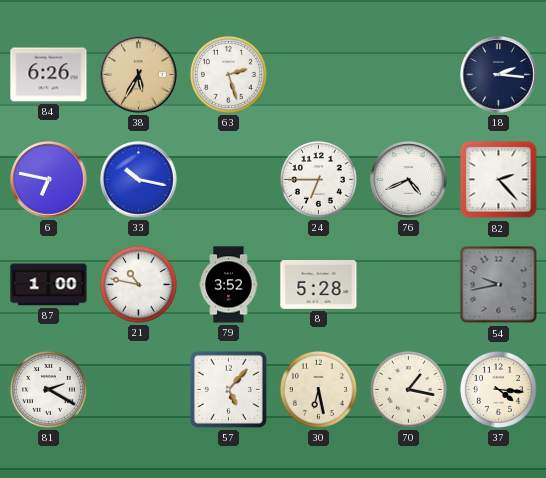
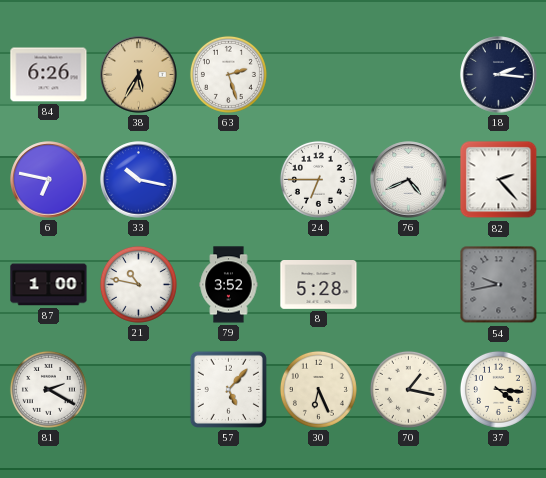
30: 6:28 -> 6:26 (318, 389)
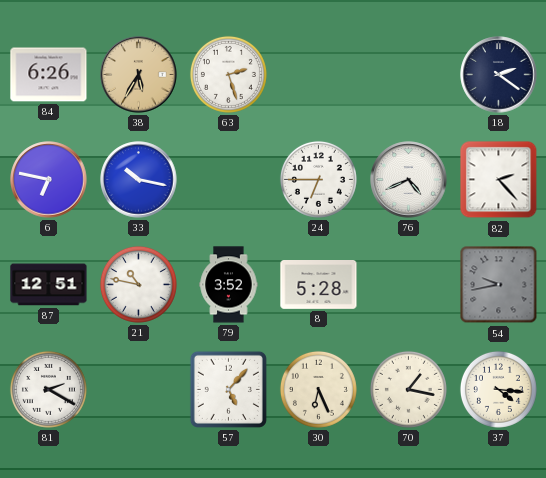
18: 2:16 -> 2:21 (499, 75)
87: 1:00 -> 12:51 (49, 285)
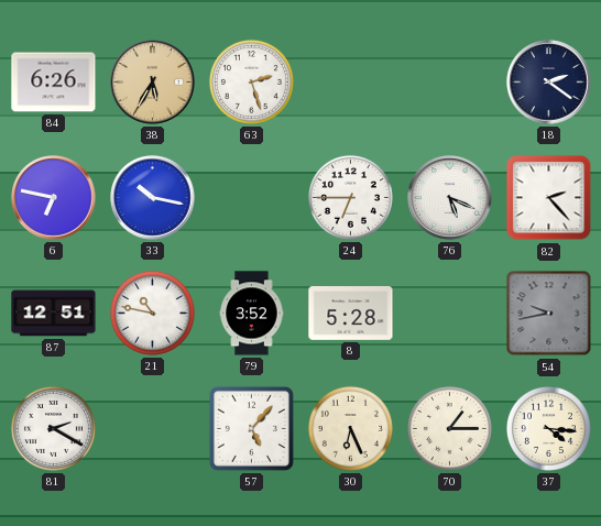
76: 4:41 -> 5:19 (450, 198)
70: 1:17 -> 1:15 (449, 428)
